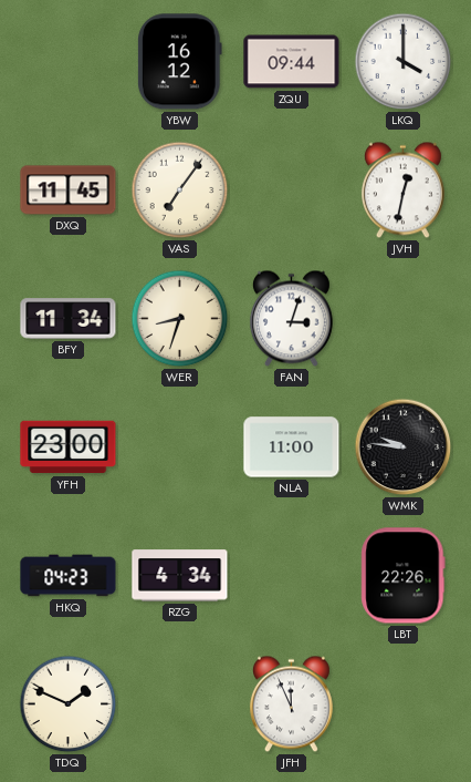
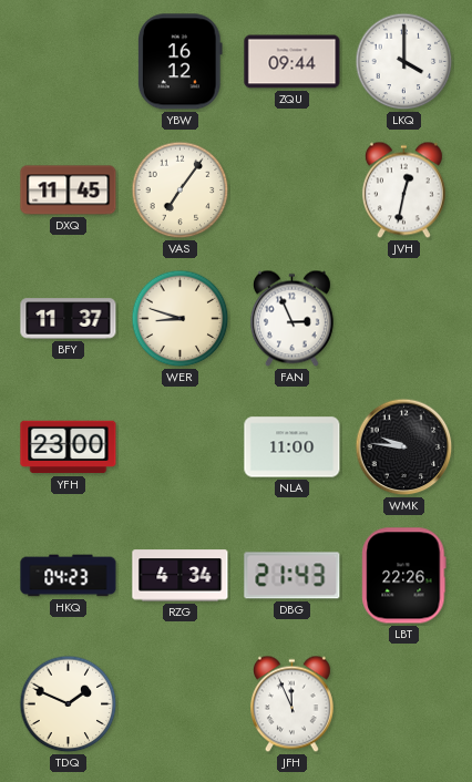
BFY: 11:34 -> 11:37 (69, 319)
WER: 8:33 -> 8:48 (181, 319)
FAN: 3:03 -> 2:56 (291, 319)
DBG: none -> 21:43 (293, 576)
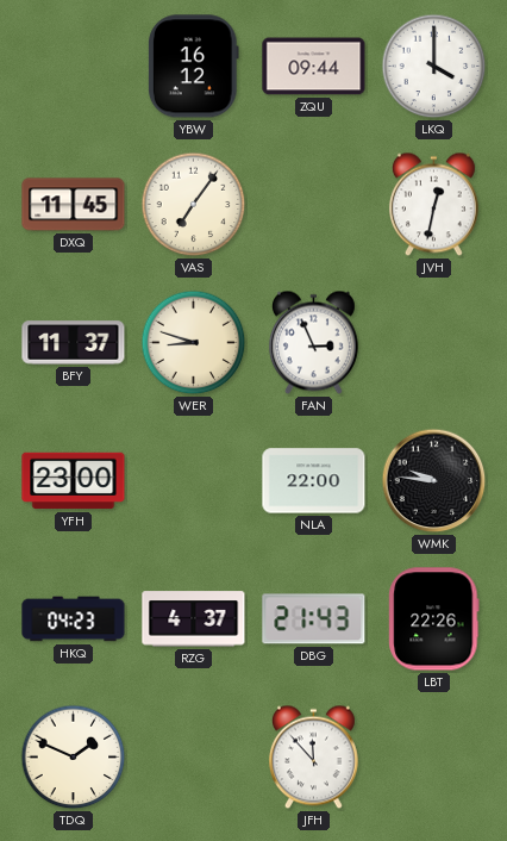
NLA: 11:00 -> 22:00 (314, 481)
RZG: 4:34 -> 4:37 (194, 619)
JFH: 11:56 -> 11:53 (313, 758)
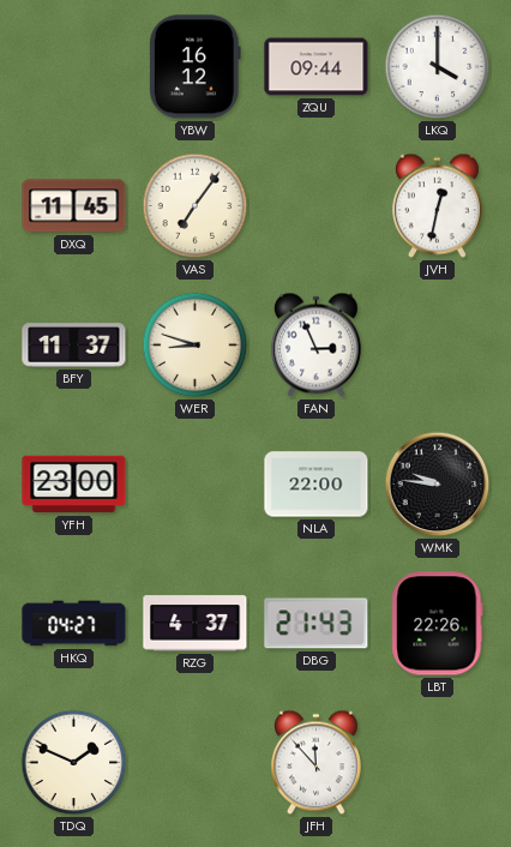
HKQ: 04:23 -> 04:27 (74, 624)
